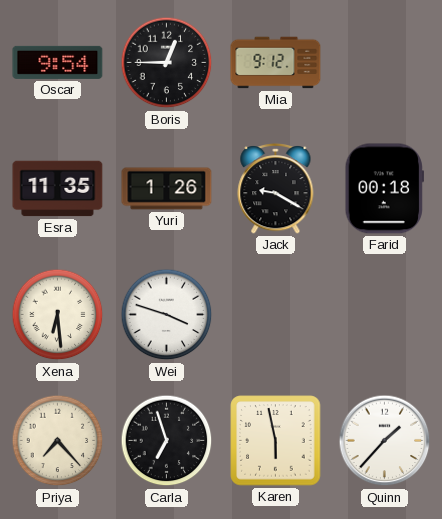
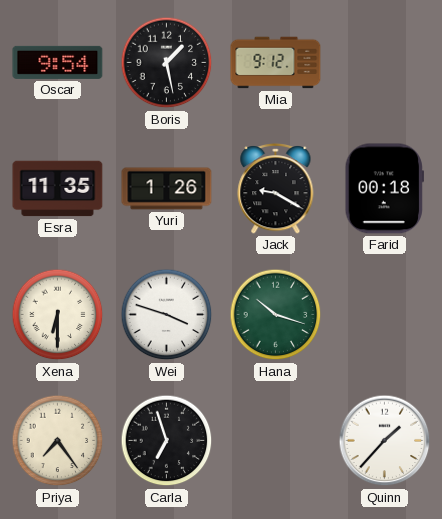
Boris: 12:45 -> 1:28 (167, 63)
Xena: 6:29 -> 6:30 (58, 315)
Hana: none -> 10:18 (276, 315)
Priya: 7:23 -> 7:24 (58, 441)
Karen: 5:58 -> none (276, 441)
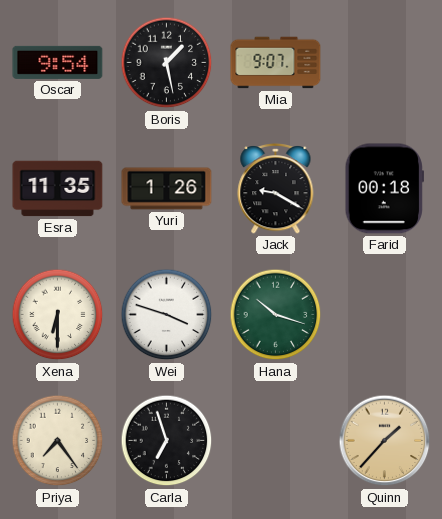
Mia: 9:12 -> 9:07 (276, 63)
Quinn dial: white -> champagne (385, 441)
